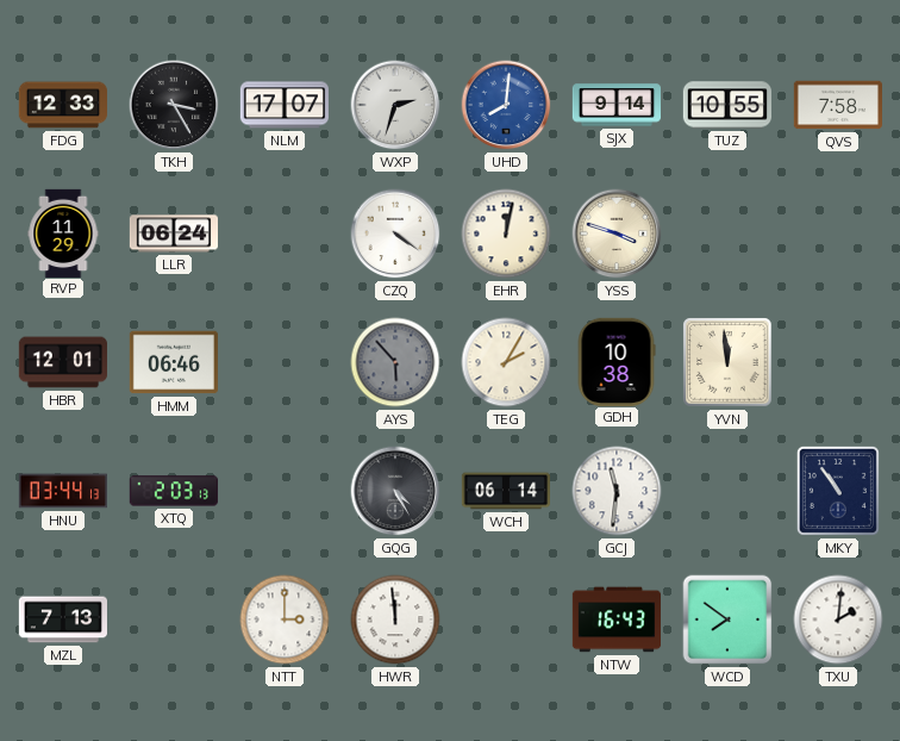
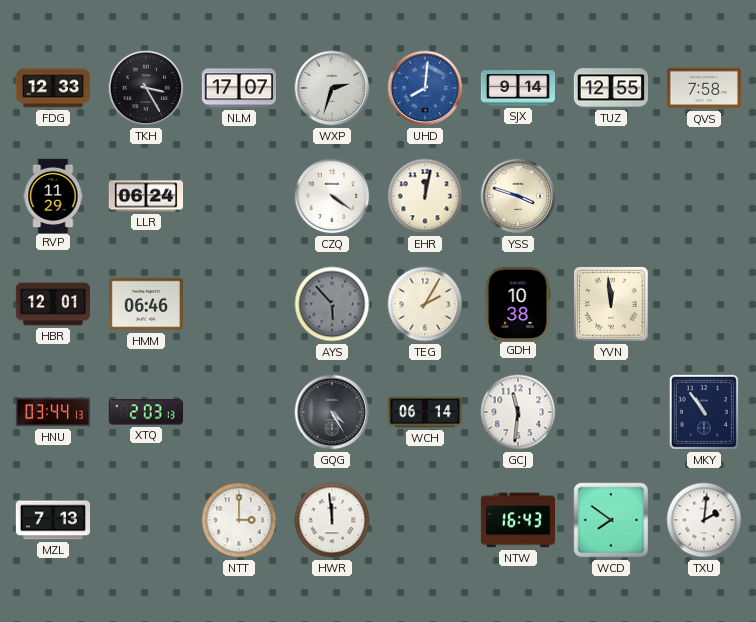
TUZ: 10:55 -> 12:55 (610, 88)
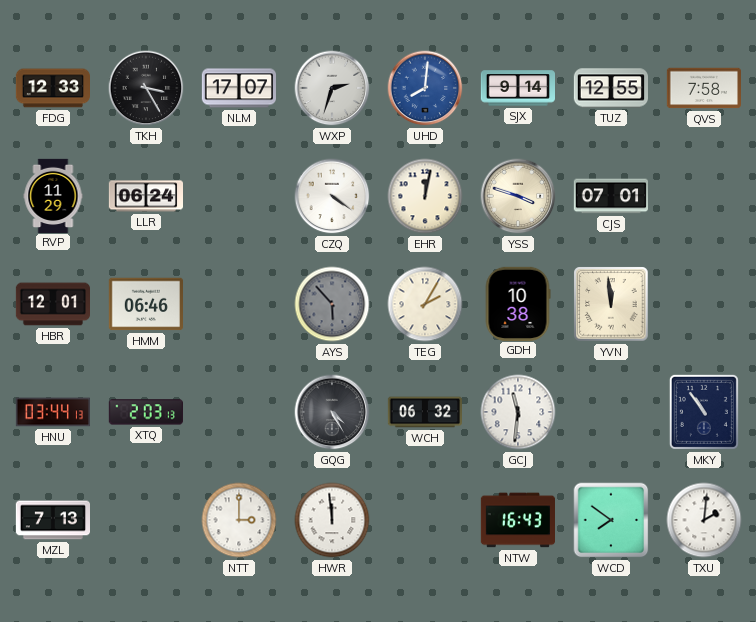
CJS: none -> 07:01 (610, 196)
WCH: 06:14 -> 06:32 (425, 412)
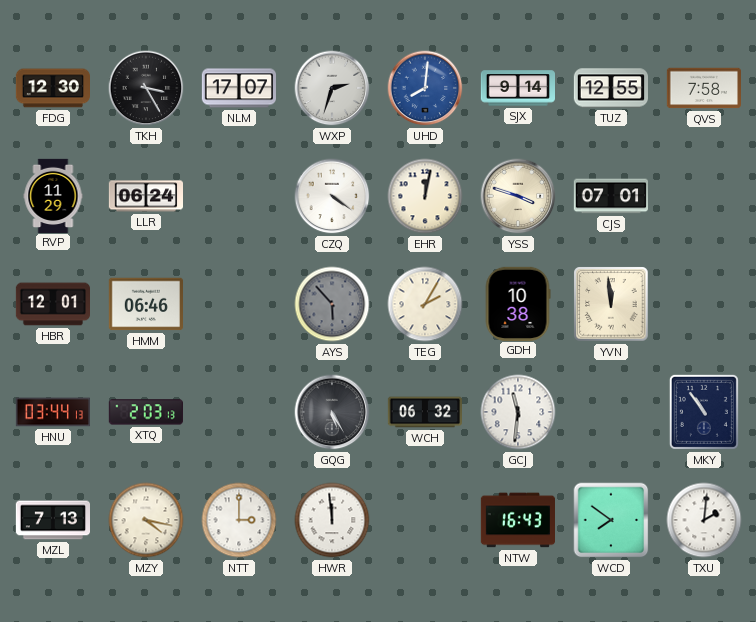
FDG: 12:33 -> 12:30 (53, 88)
GQG: 4:25 -> 5:25 (332, 412)
MZY: none -> 4:17 (146, 520)
